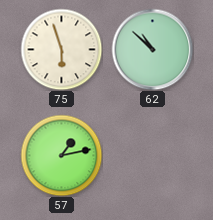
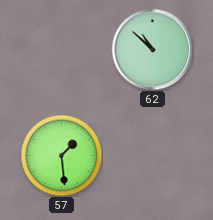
75: 5:57 -> none (61, 49)
57: 1:13 -> 1:29 (61, 155)
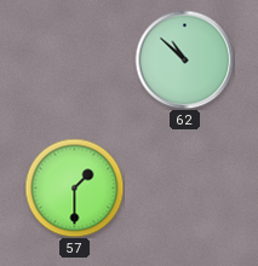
57: 1:29 -> 1:30 (74, 187)
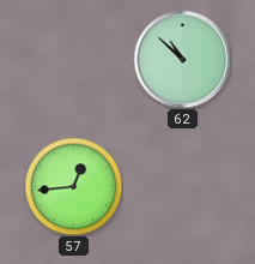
57: 1:30 -> 12:44 (73, 186)
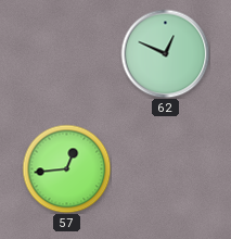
62: 10:52 -> 12:49 (165, 53)
